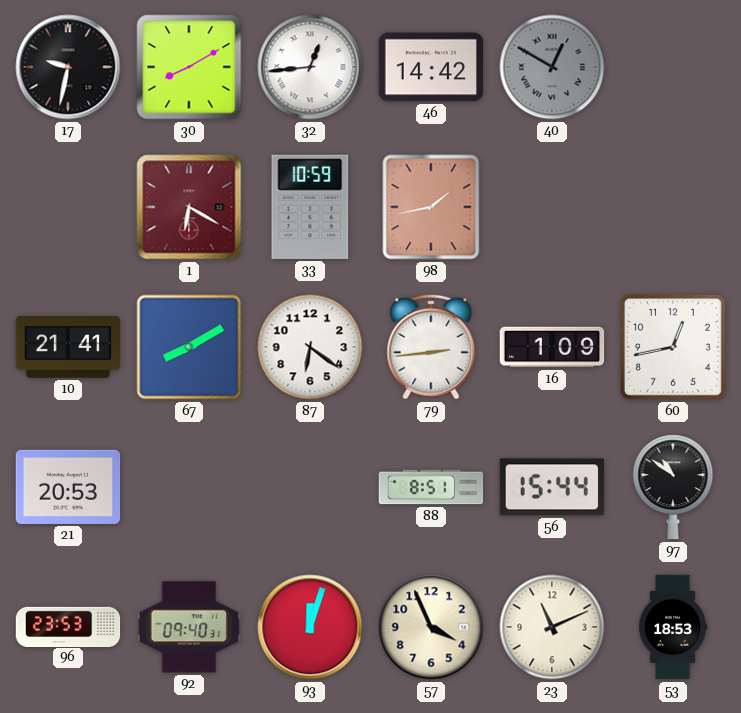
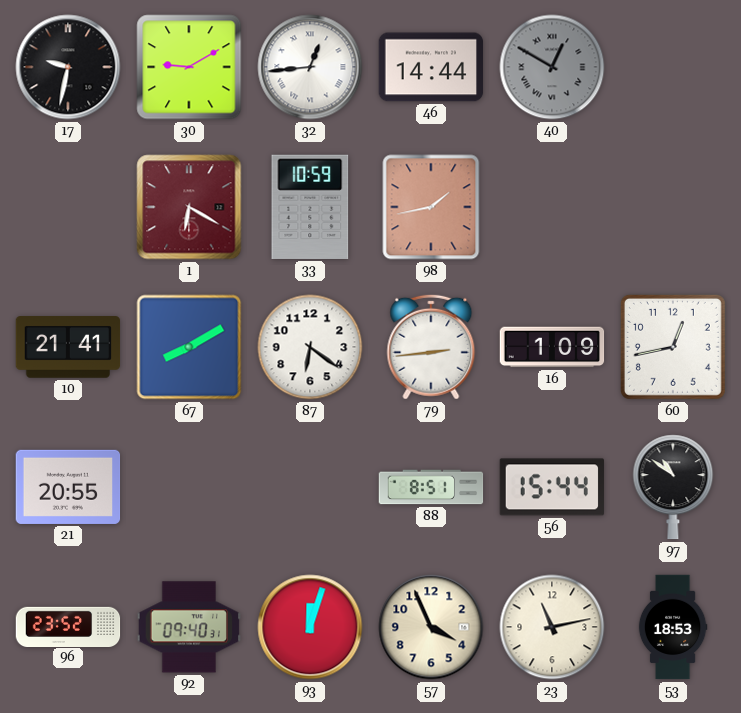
30: 8:10 -> 9:10 (189, 67)
46: 14:42 -> 14:44 (431, 67)
21: 20:53 -> 20:55 (68, 487)
96: 23:53 -> 23:52 (68, 626)
23: 11:11 -> 11:13 (552, 627)
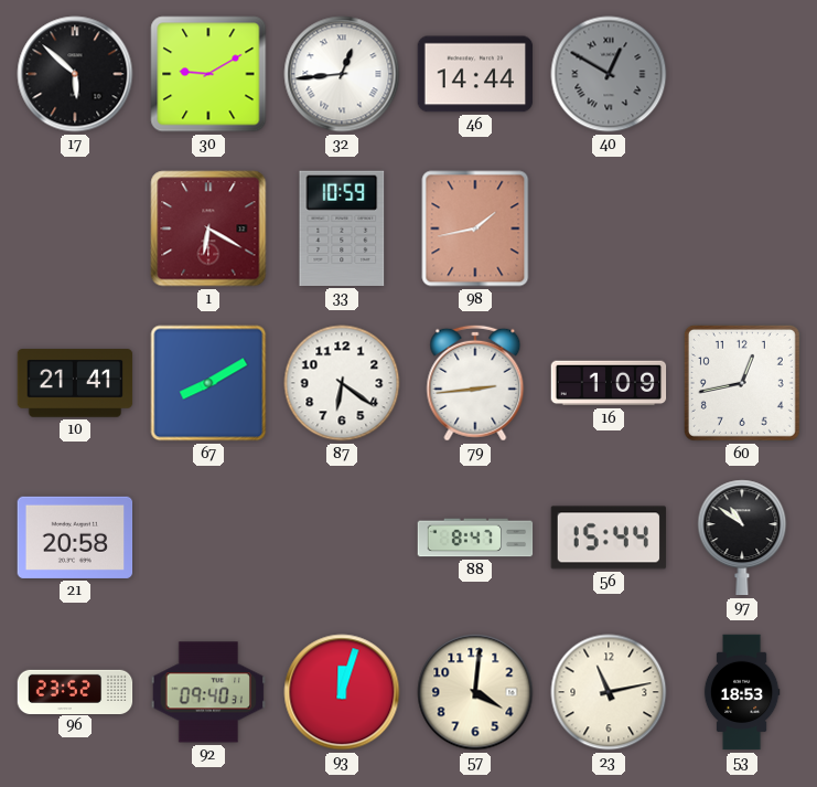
17: 9:32 -> 5:52 (75, 74)
21: 20:55 -> 20:58 (75, 538)
88: 8:51 -> 8:47 (475, 538)
57: 3:56 -> 4:01 (475, 692)
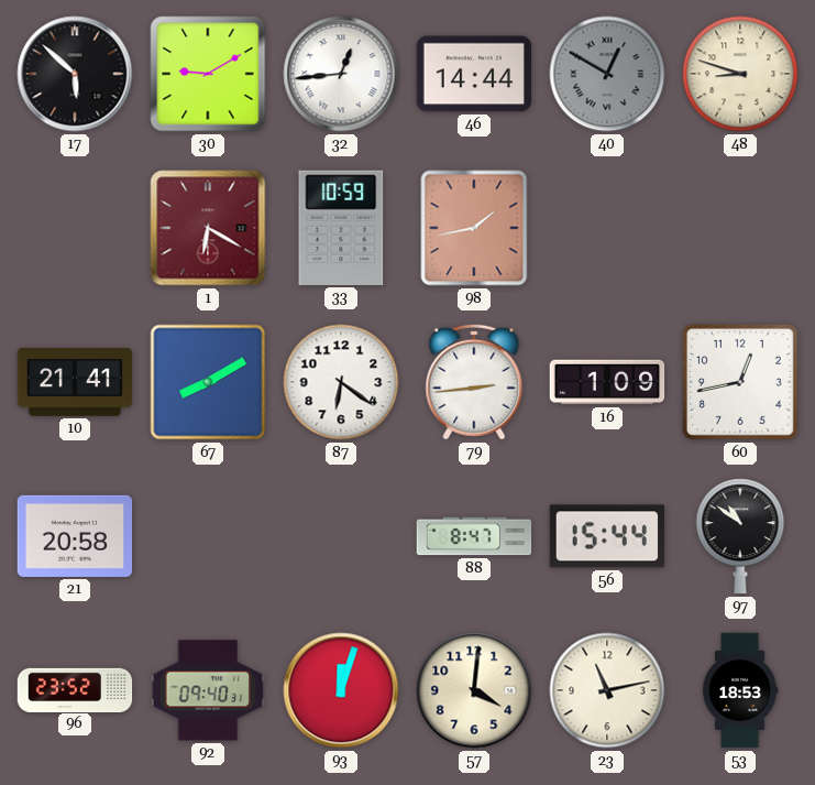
48: none -> 8:48 (740, 74)
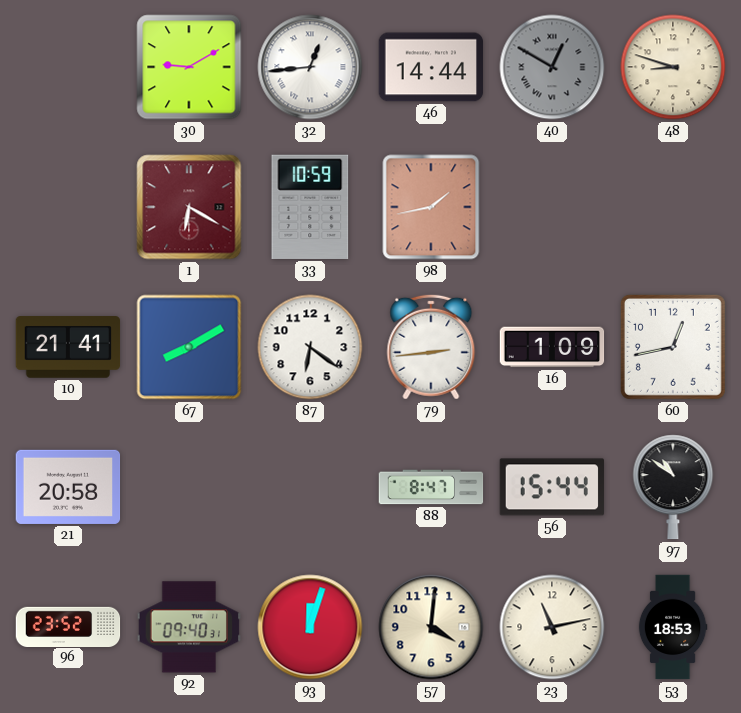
17: 5:52 -> none (75, 74)
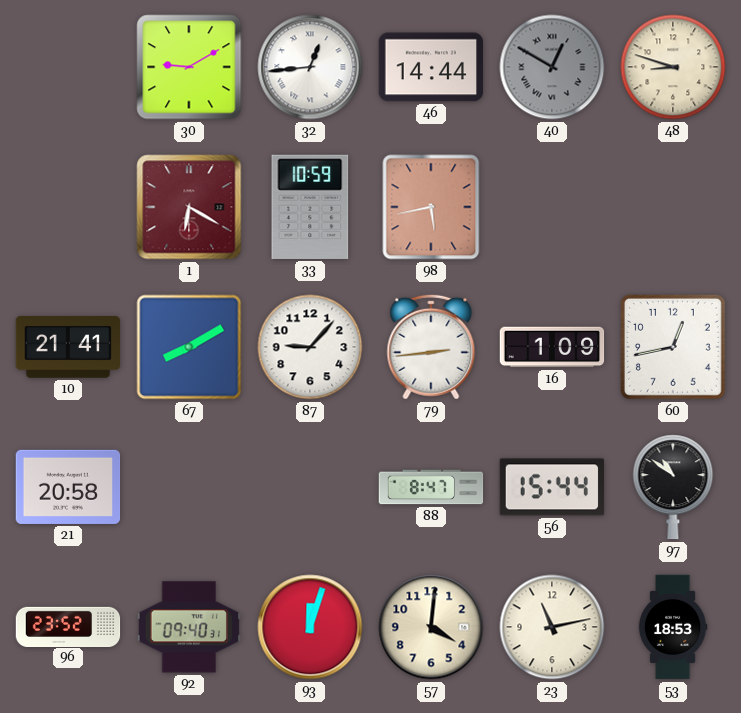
98: 1:43 -> 5:43 (431, 207)
87: 6:21 -> 9:07 (310, 347)
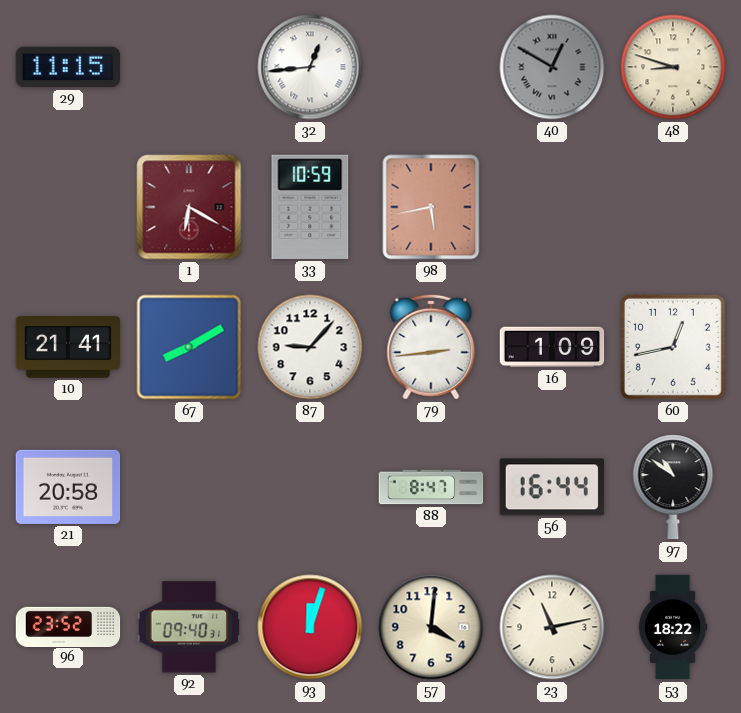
29: none -> 11:15 (68, 67)
30: 9:10 -> none (189, 67)
46: 14:44 -> none (431, 67)
56: 15:44 -> 16:44 (552, 487)
53: 18:53 -> 18:22 (673, 627)
